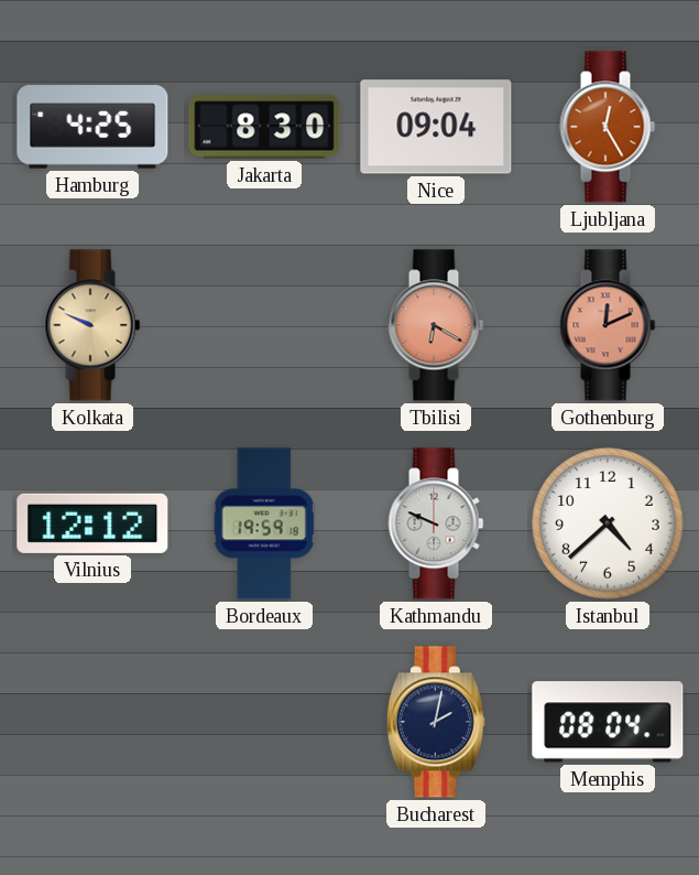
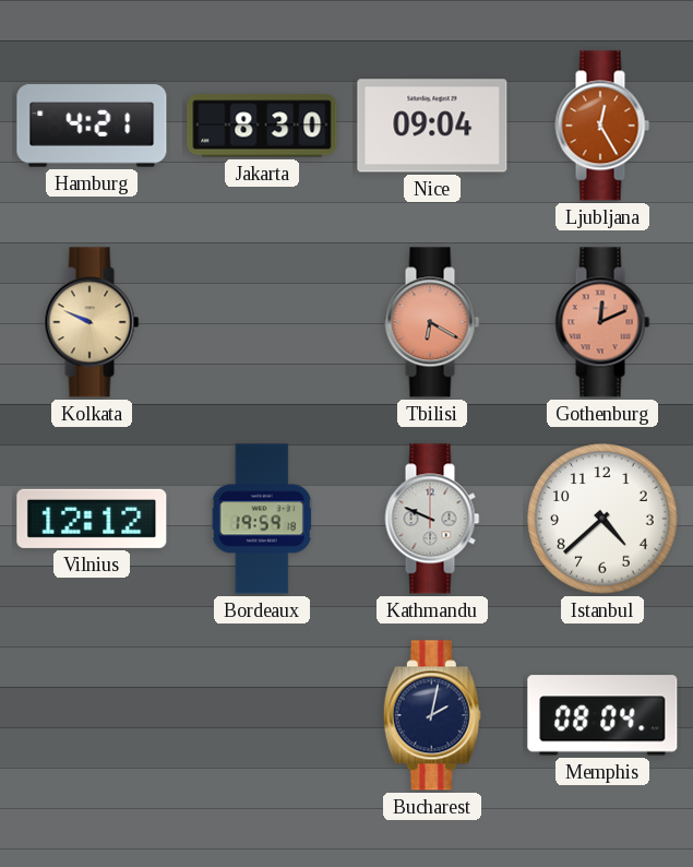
Hamburg: 4:25 -> 4:21 (92, 126)
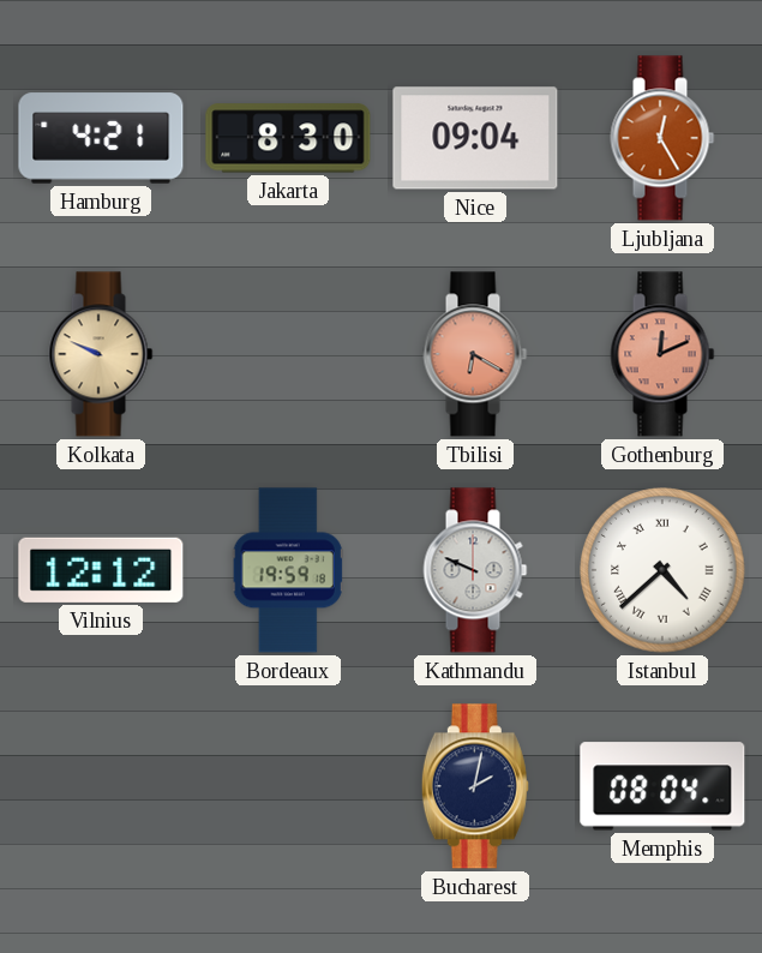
Istanbul numerals: Arabic -> Roman (662, 570)
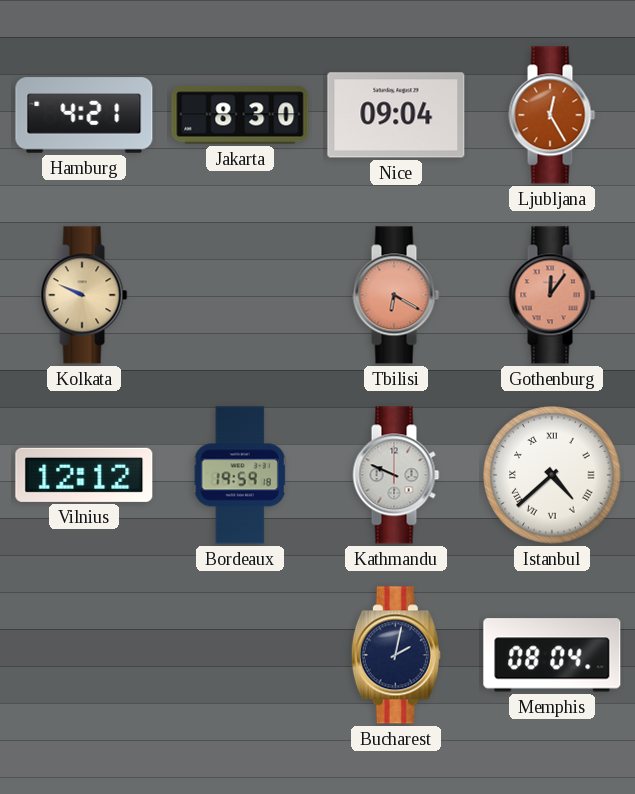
Gothenburg: 12:11 -> 12:06 (552, 295)
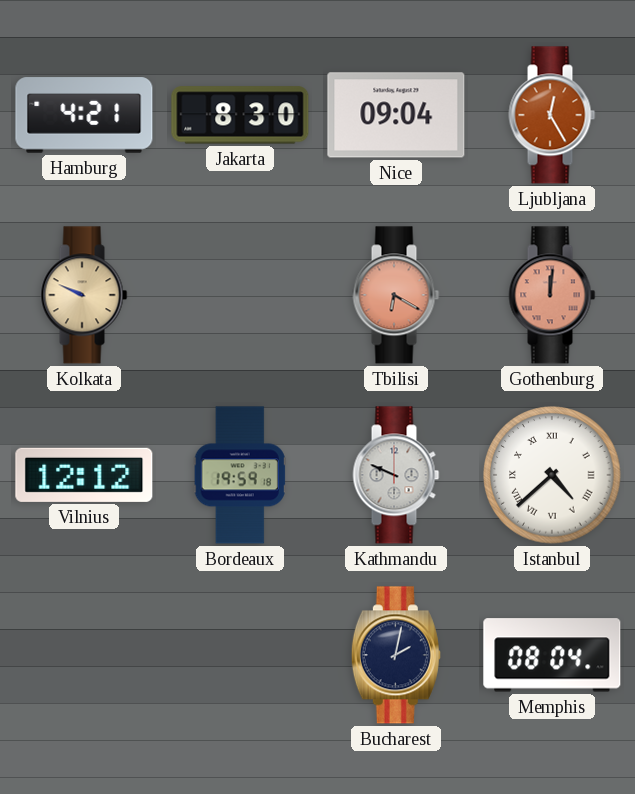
Gothenburg: 12:06 -> 12:01 (552, 295)
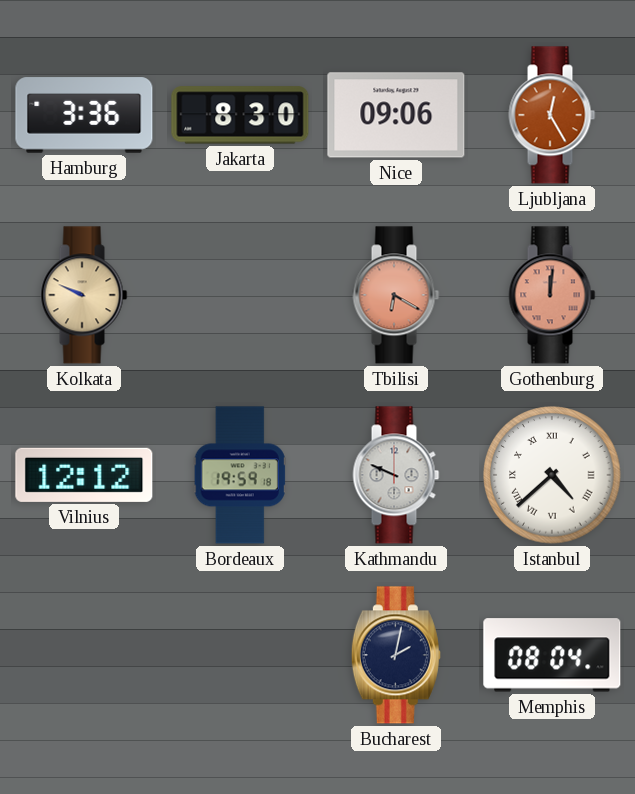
Hamburg: 4:21 -> 3:36 (84, 115)
Nice: 09:04 -> 09:06 (396, 115)
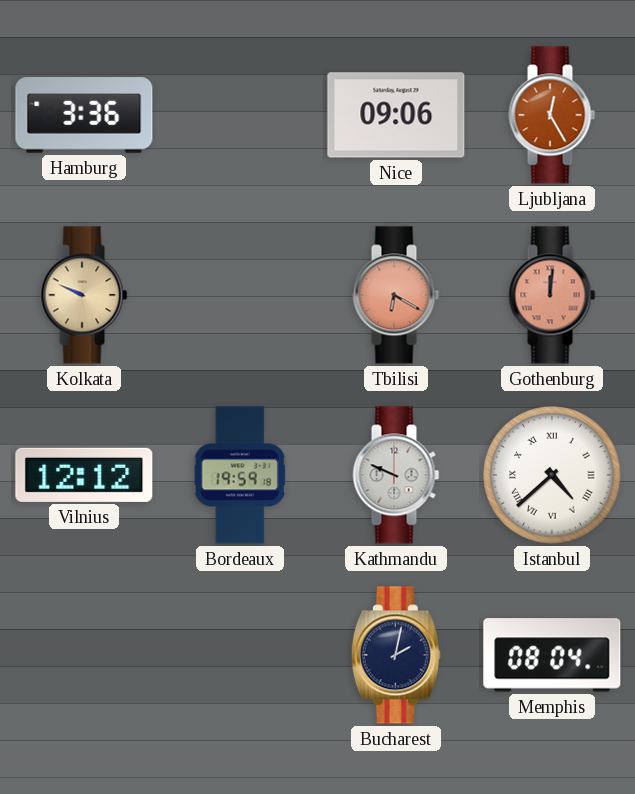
Jakarta: 8:30 -> none (240, 115)
